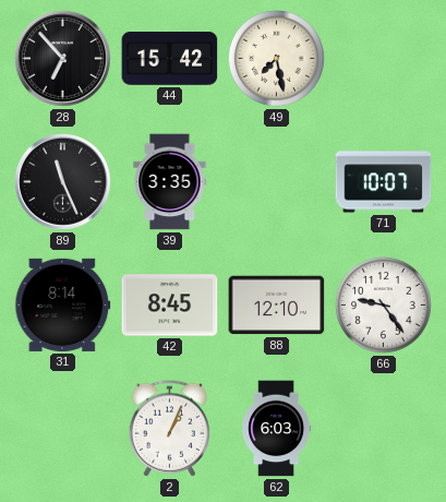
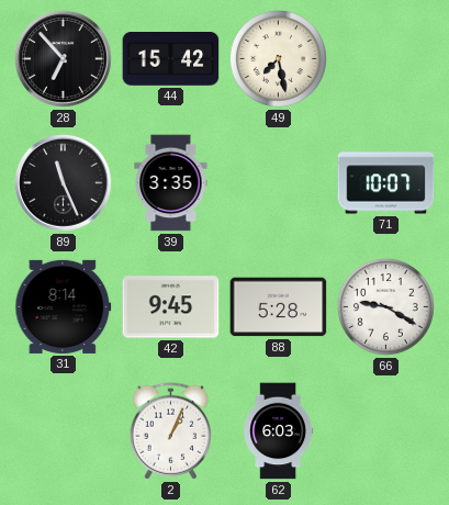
42: 8:45 -> 9:45 (171, 307)
88: 12:10 -> 5:28 (279, 307)
66: 9:24 -> 9:20 (385, 306)
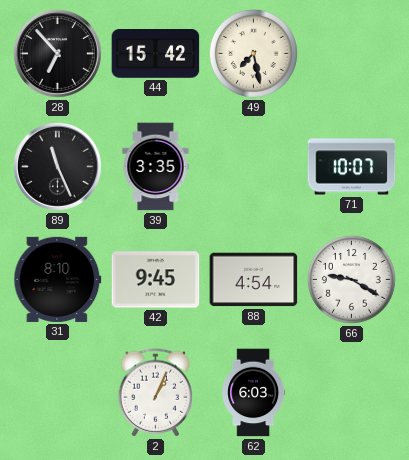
31: 8:14 -> 8:10 (58, 279)
88: 5:28 -> 4:54 (254, 280)
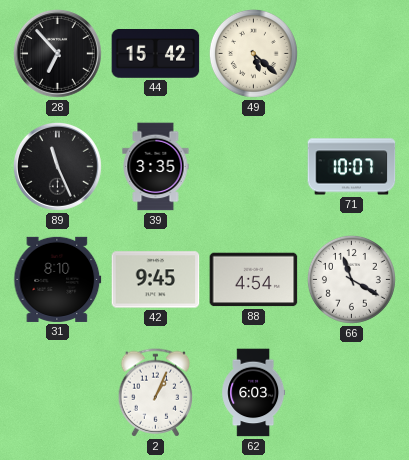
49: 7:28 -> 5:22 (253, 53)
66: 9:20 -> 11:20 (351, 279)
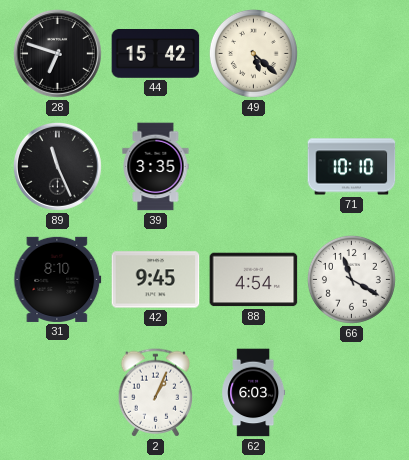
28: 6:53 -> 6:48 (57, 53)
71: 10:07 -> 10:10 (352, 167)
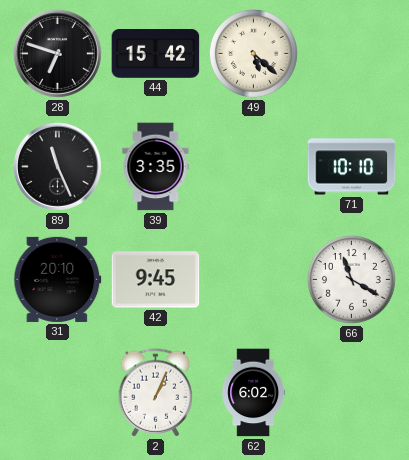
31: 8:10 -> 20:10 (58, 279)
88: 4:54 -> none (254, 280)
62: 6:03 -> 6:02 (254, 393)
